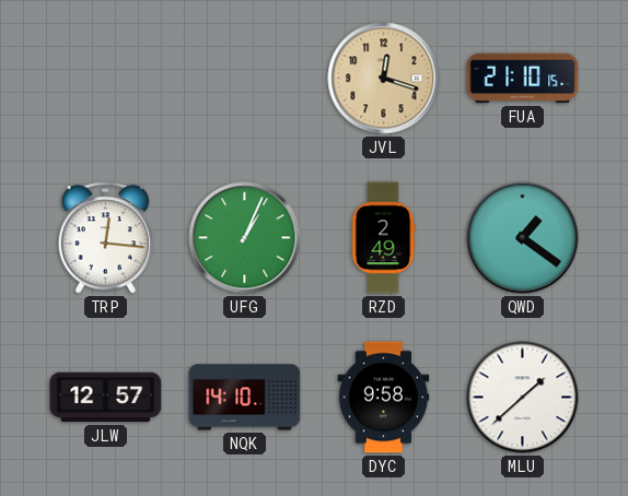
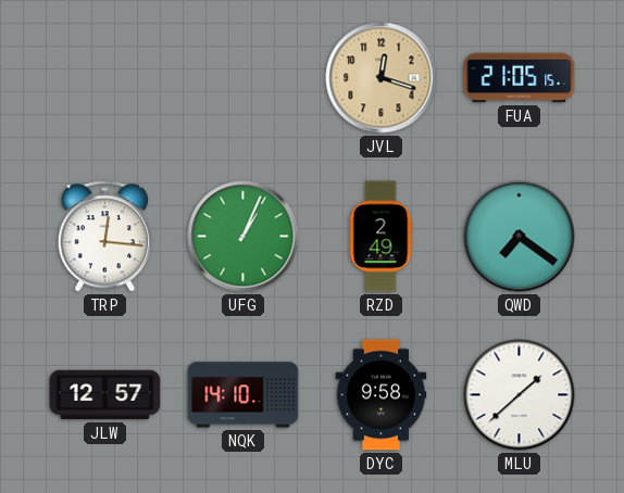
FUA: 21:10 -> 21:05 (520, 78)
QWD: 1:21 -> 7:21 (520, 237)
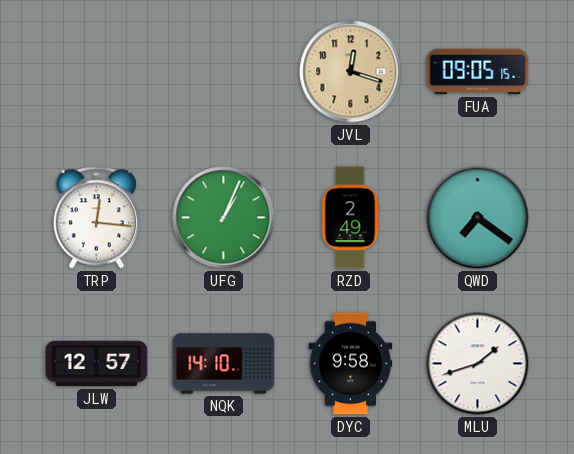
FUA: 21:05 -> 09:05 (478, 72)
MLU: 1:38 -> 1:42 (478, 364)
